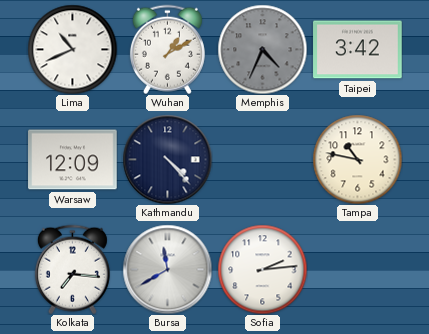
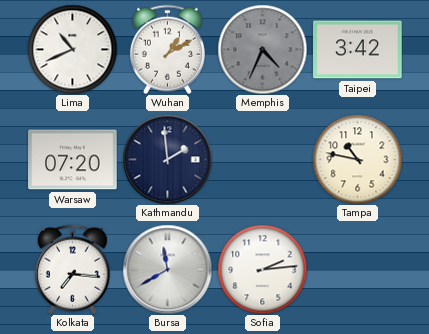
Warsaw: 12:09 -> 07:20 (73, 160)
Kathmandu: 4:23 -> 1:59 (167, 159)
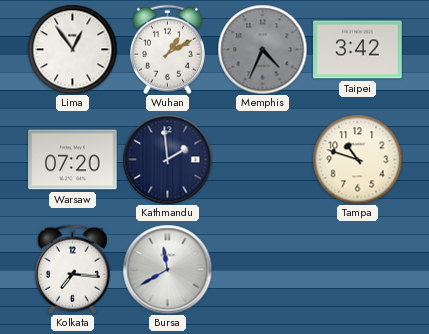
Lima: 10:41 -> 12:54 (72, 49)
Tampa: 10:47 -> 10:48 (357, 159)
Sofia: 2:14 -> none (262, 269)
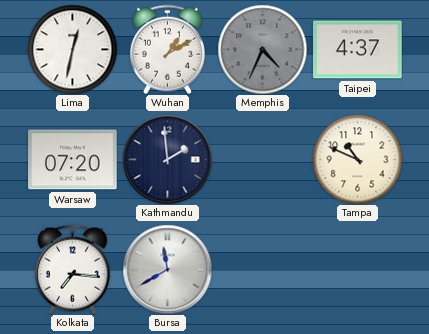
Lima: 12:54 -> 12:32 (72, 49)
Taipei: 3:42 -> 4:37 (358, 50)
Tampa: 10:48 -> 10:49 (357, 159)
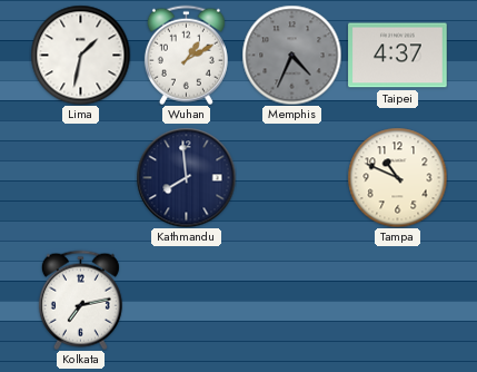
Lima: 12:32 -> 1:32 (80, 55)
Warsaw: 07:20 -> none (73, 160)
Kathmandu: 1:59 -> 7:59 (186, 177)
Kolkata: 7:16 -> 7:13 (80, 300)
Bursa: 11:40 -> none (167, 269)
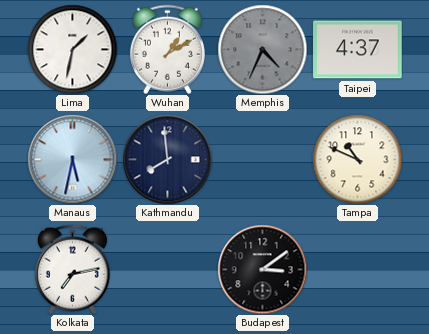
Manaus: none -> 5:32 (72, 159)
Budapest: none -> 3:09 (262, 269)
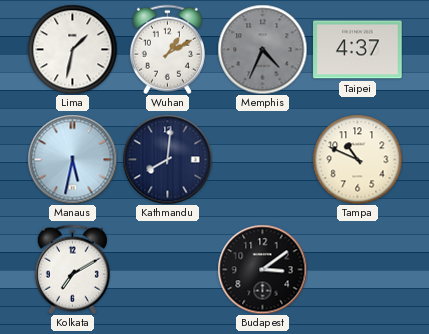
Kathmandu: 7:59 -> 8:01 (167, 159)
Kolkata: 7:13 -> 7:10 (72, 269)
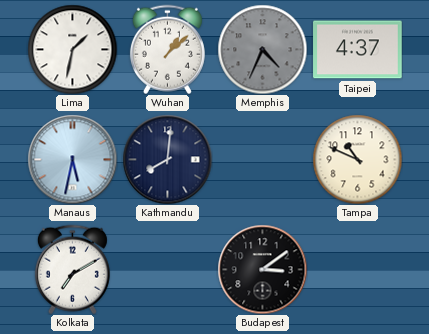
Wuhan: 1:10 -> 1:08 (167, 49)
